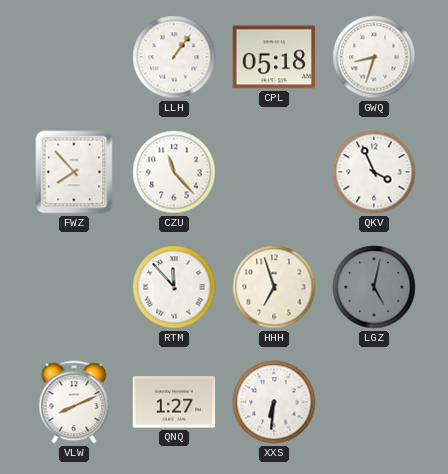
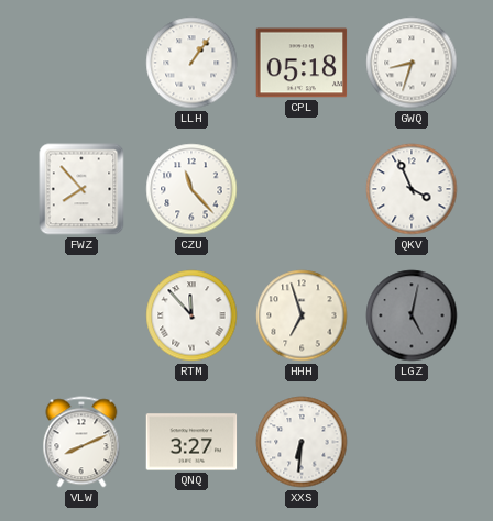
QNQ: 1:27 -> 3:27 (191, 442)
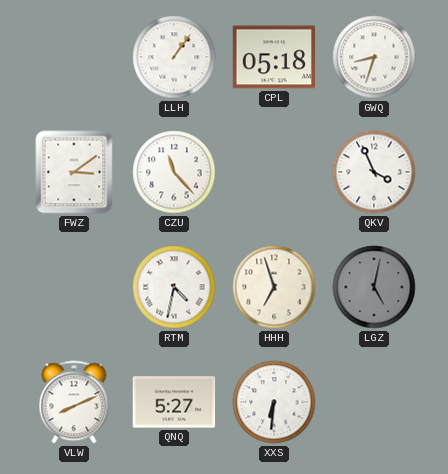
FWZ: 7:53 -> 3:09 (74, 172)
RTM: 11:53 -> 4:32 (174, 287)
QNQ: 3:27 -> 5:27 (174, 402)
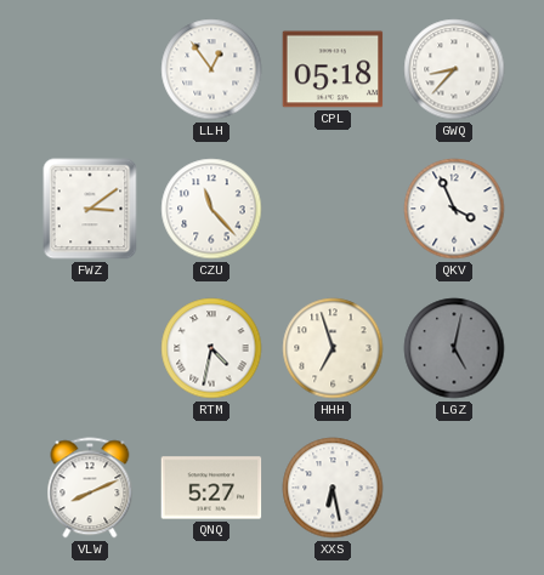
LLH: 1:06 -> 12:54 (211, 69)
GWQ: 8:33 -> 8:37 (454, 69)
XXS: 6:31 -> 6:28 (333, 488)
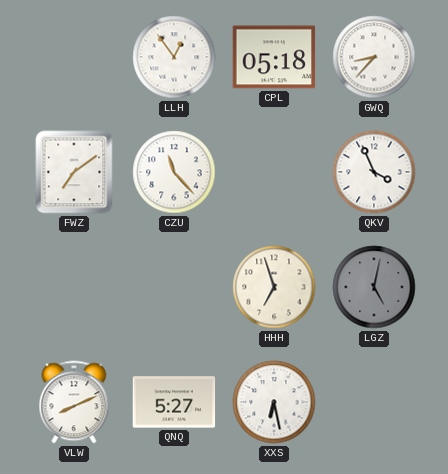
FWZ: 3:09 -> 7:09 (74, 172)
RTM: 4:32 -> none (211, 348)
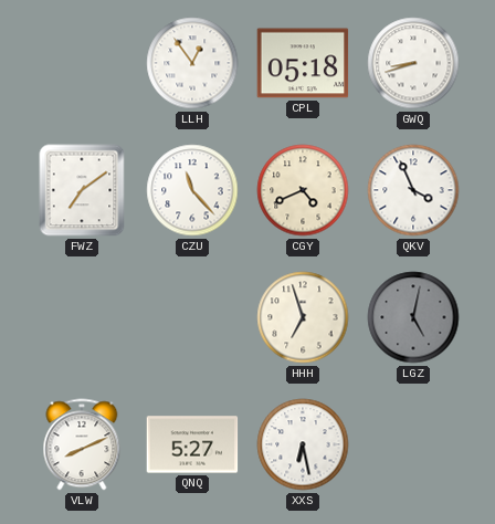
GWQ: 8:37 -> 8:42 (413, 63)
CGY: none -> 4:41 (303, 190)
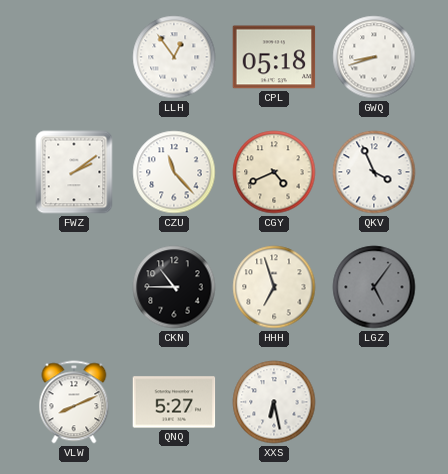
FWZ: 7:09 -> 2:09 (74, 172)
CKN: none -> 10:45 (174, 287)
LGZ: 5:02 -> 5:06 (374, 287)
